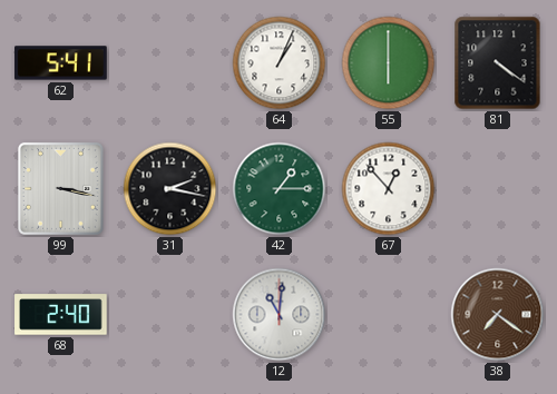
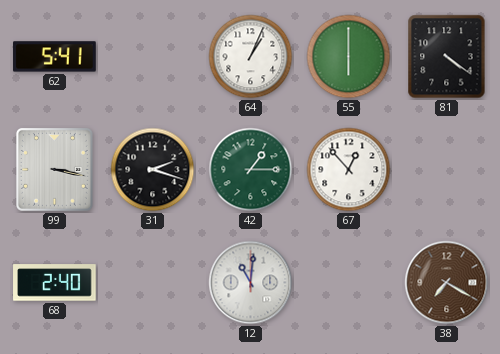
31: 2:17 -> 2:18 (153, 170)
38: 7:21 -> 7:20 (447, 283)
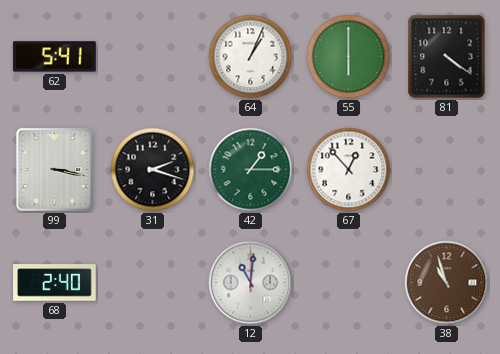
38: 7:20 -> 10:57 (447, 283)
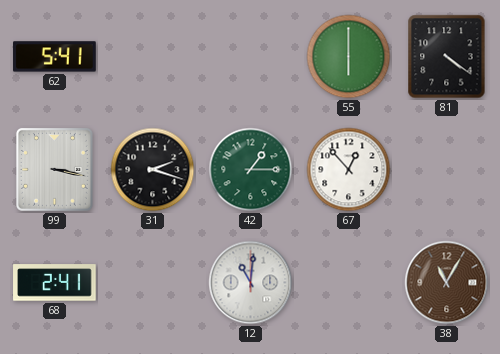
64: 1:04 -> none (251, 57)
68: 2:40 -> 2:41 (55, 283)
38: 10:57 -> 11:05 (447, 283)
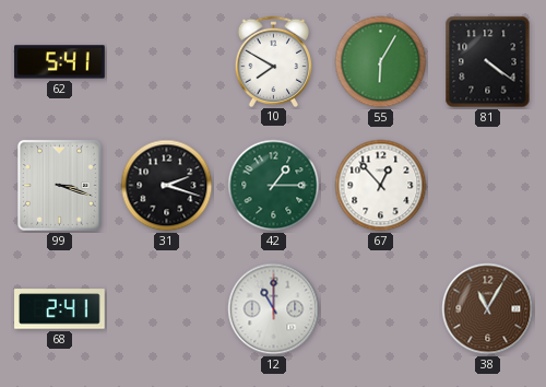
10: none -> 7:50 (274, 61)
55: 6:00 -> 6:05 (381, 62)
99: 3:17 -> 3:18 (59, 185)
12: 11:01 -> 11:00 (274, 309)
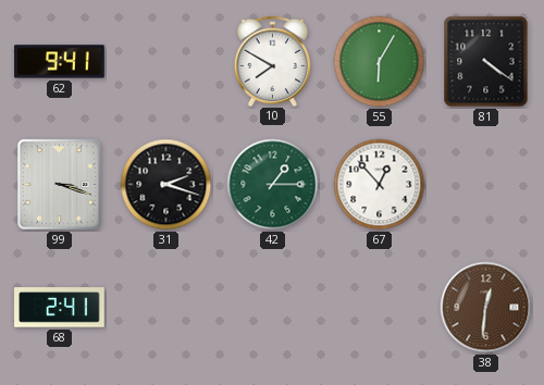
62: 5:41 -> 9:41 (60, 62)
12: 11:00 -> none (274, 309)
38: 11:05 -> 12:31 (486, 308)
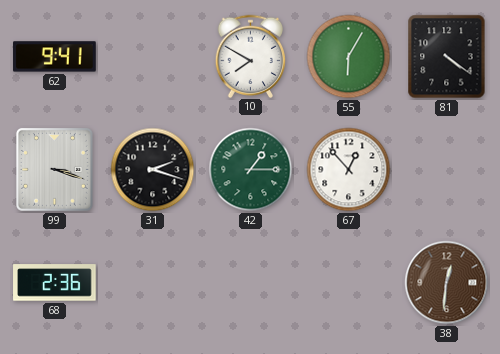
68: 2:41 -> 2:36 (55, 283)
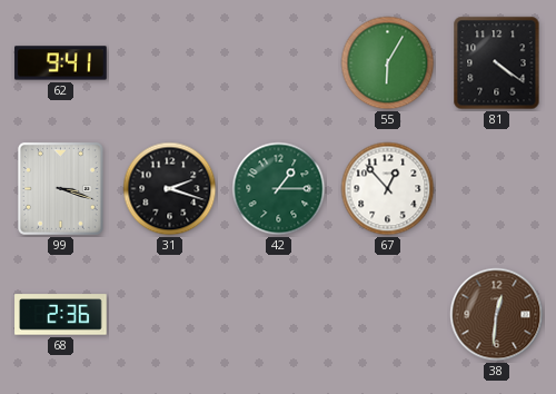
10: 7:50 -> none (251, 56)
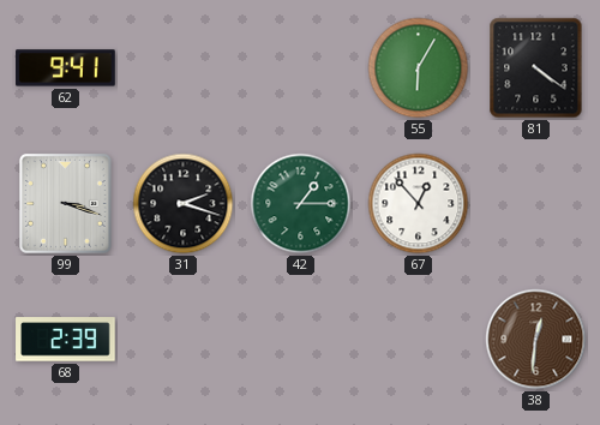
68: 2:36 -> 2:39 (66, 340)
